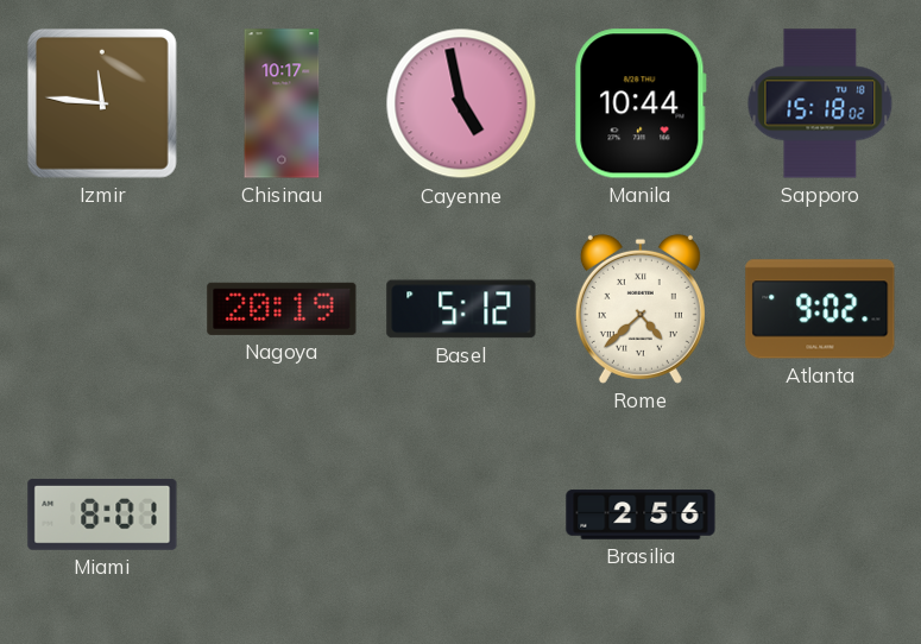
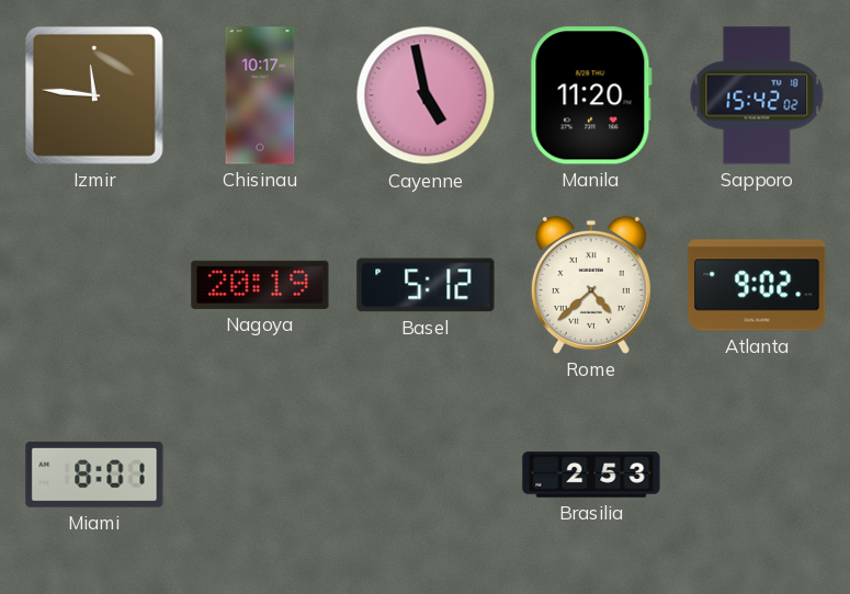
Manila: 10:44 -> 11:20 (591, 95)
Sapporo: 15:18 -> 15:42 (757, 95)
Brasilia: 2:56 -> 2:53 (591, 475)
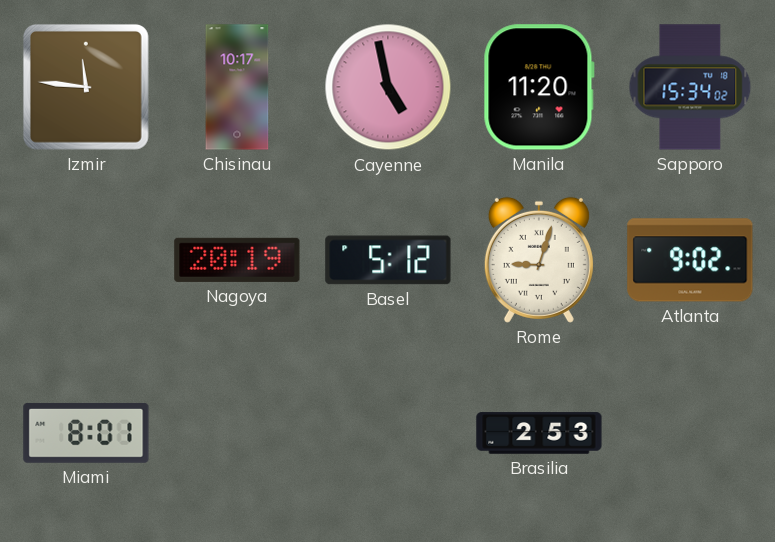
Sapporo: 15:42 -> 15:34 (690, 87)
Rome: 4:38 -> 9:03 (539, 260)
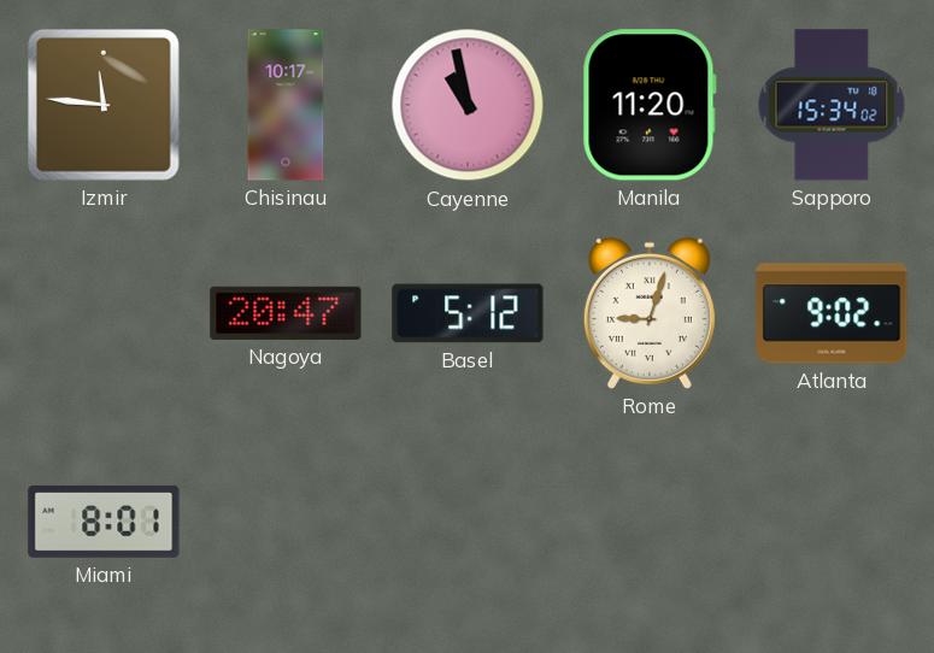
Cayenne: 4:58 -> 10:58 (468, 105)
Nagoya: 20:19 -> 20:47 (286, 313)
Brasilia: 2:53 -> none (539, 433)
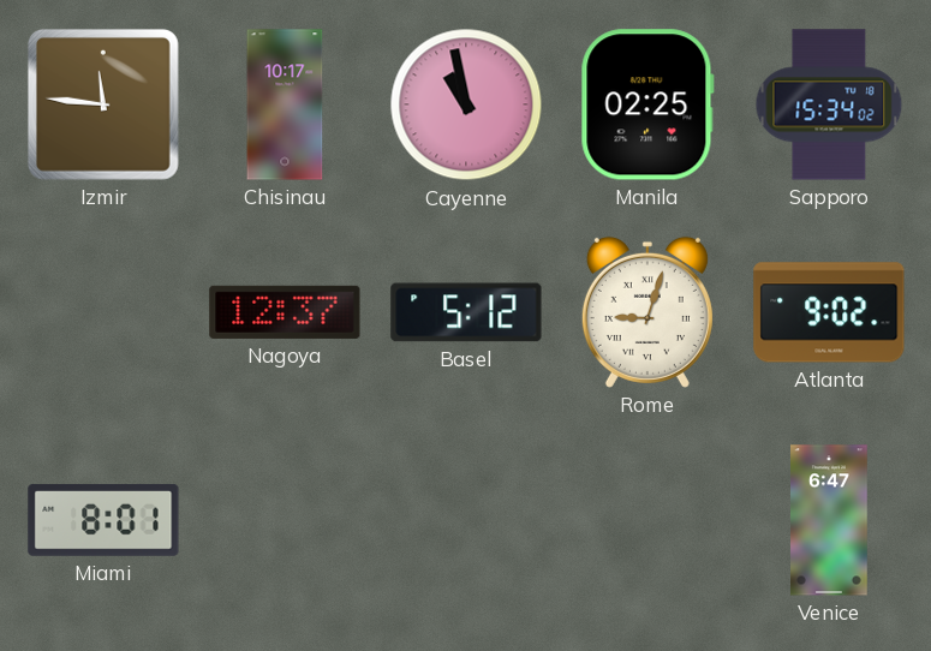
Manila: 11:20 -> 02:25 (647, 104)
Nagoya: 20:47 -> 12:37 (285, 312)
Venice: none -> 6:47 (830, 520)
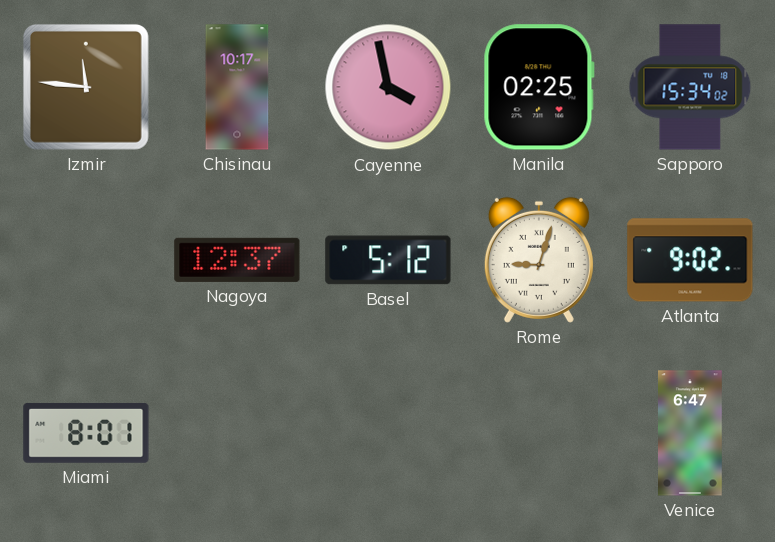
Cayenne: 10:58 -> 3:58 (388, 87)
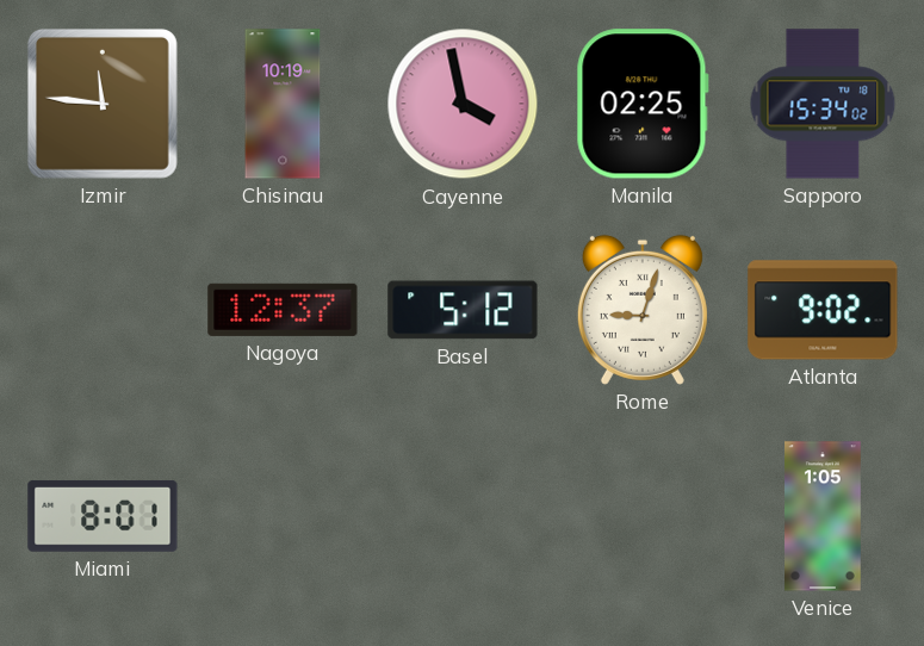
Chisinau: 10:17 -> 10:19 (283, 104)
Venice: 6:47 -> 1:05 (824, 516)
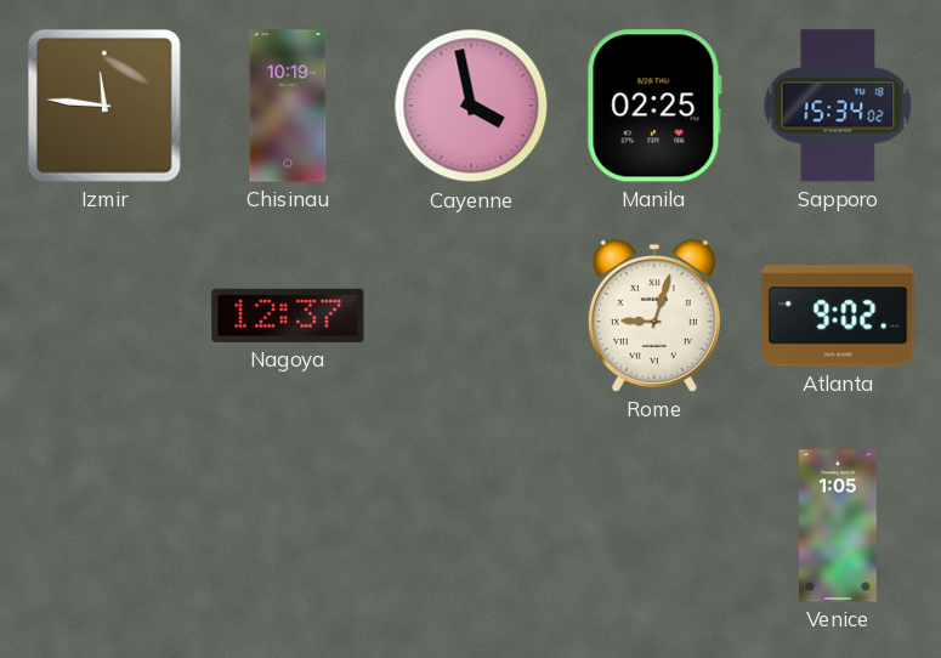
Basel: 5:12 -> none (463, 310)
Miami: 8:01 -> none (103, 516)
